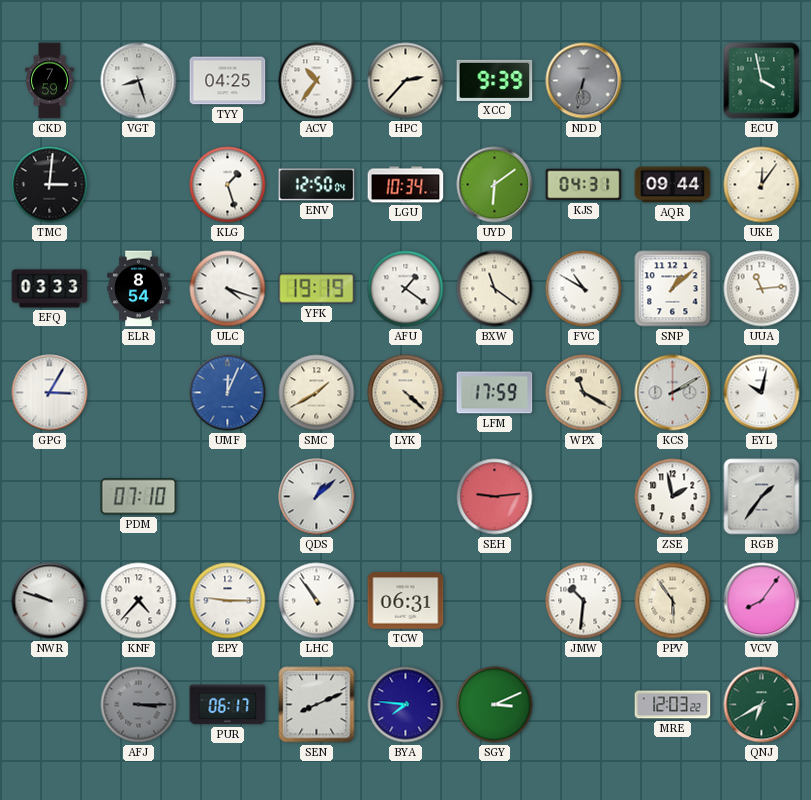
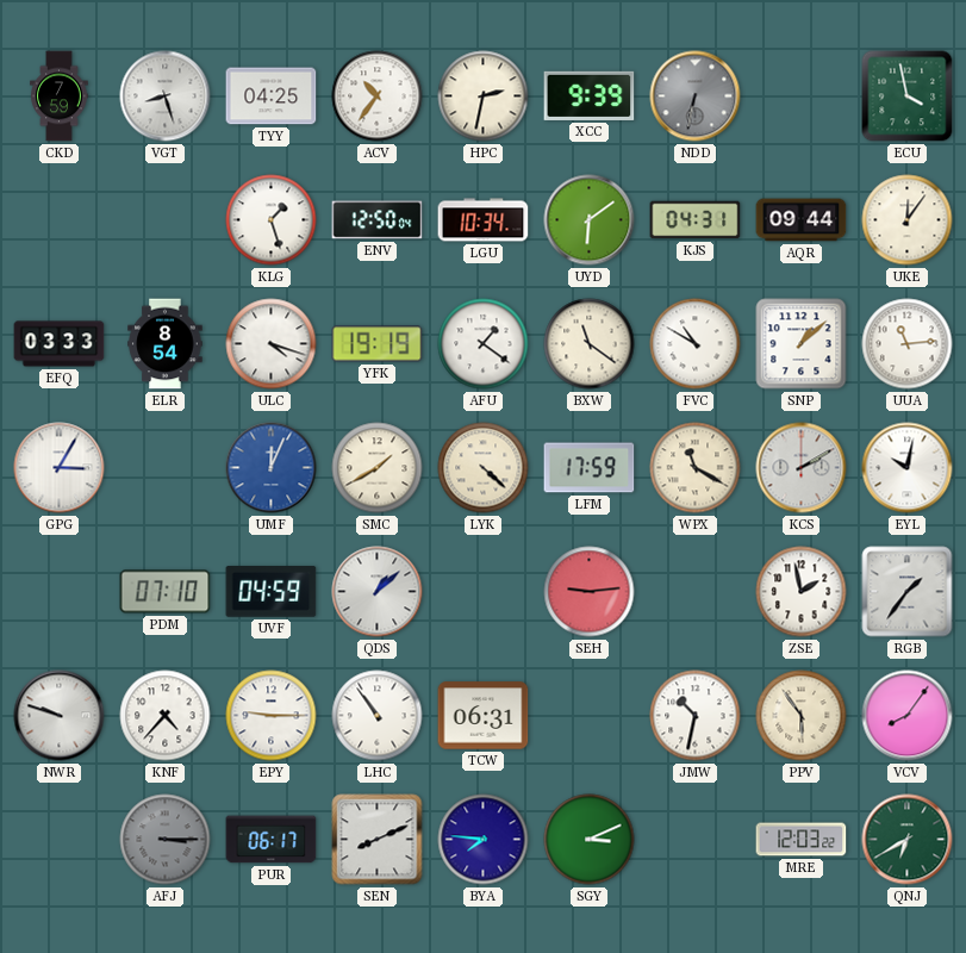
HPC: 2:37 -> 2:32 (484, 96)
TMC: 3:01 -> none (50, 185)
UVF: none -> 04:59 (272, 592)
JMW: 10:31 -> 10:32 (696, 716)
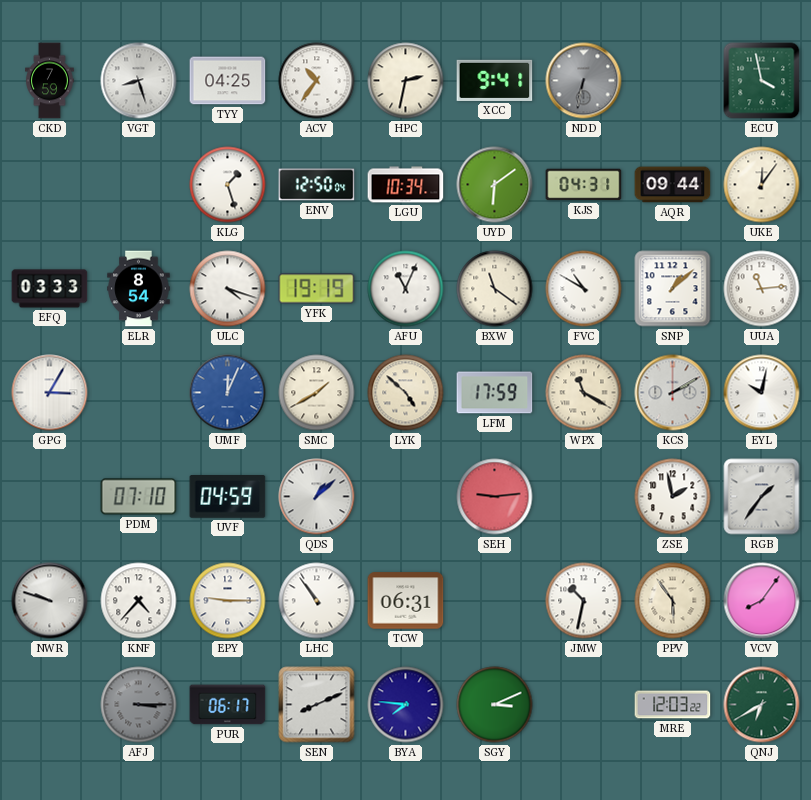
XCC: 9:39 -> 9:41 (495, 80)
AFU: 1:21 -> 11:04 (406, 289)
LYK: 4:22 -> 4:52 (406, 393)
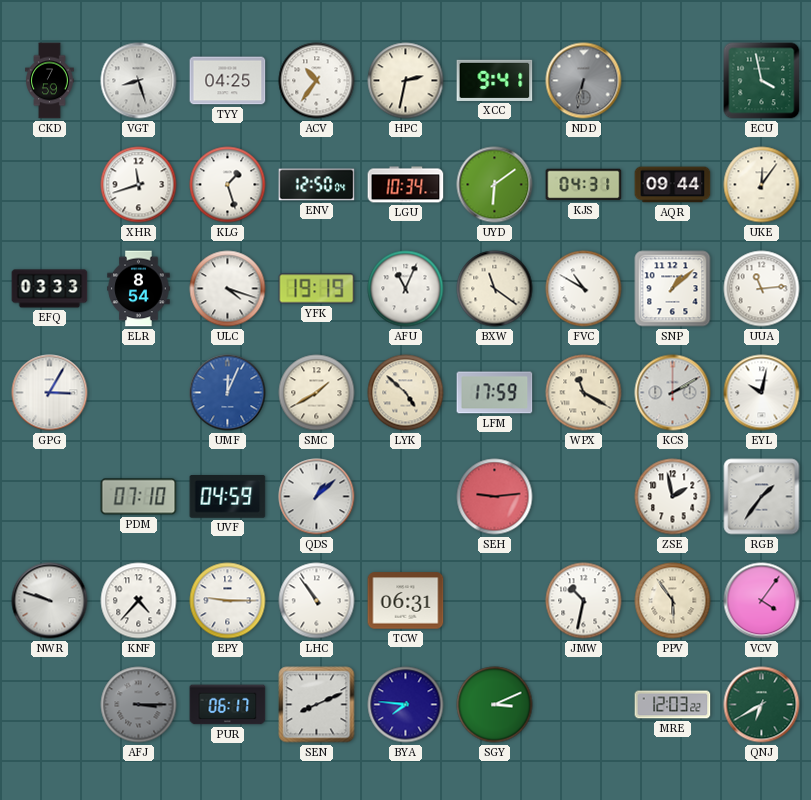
XHR: none -> 11:42 (139, 185)
VCV: 8:06 -> 4:06 (762, 601)
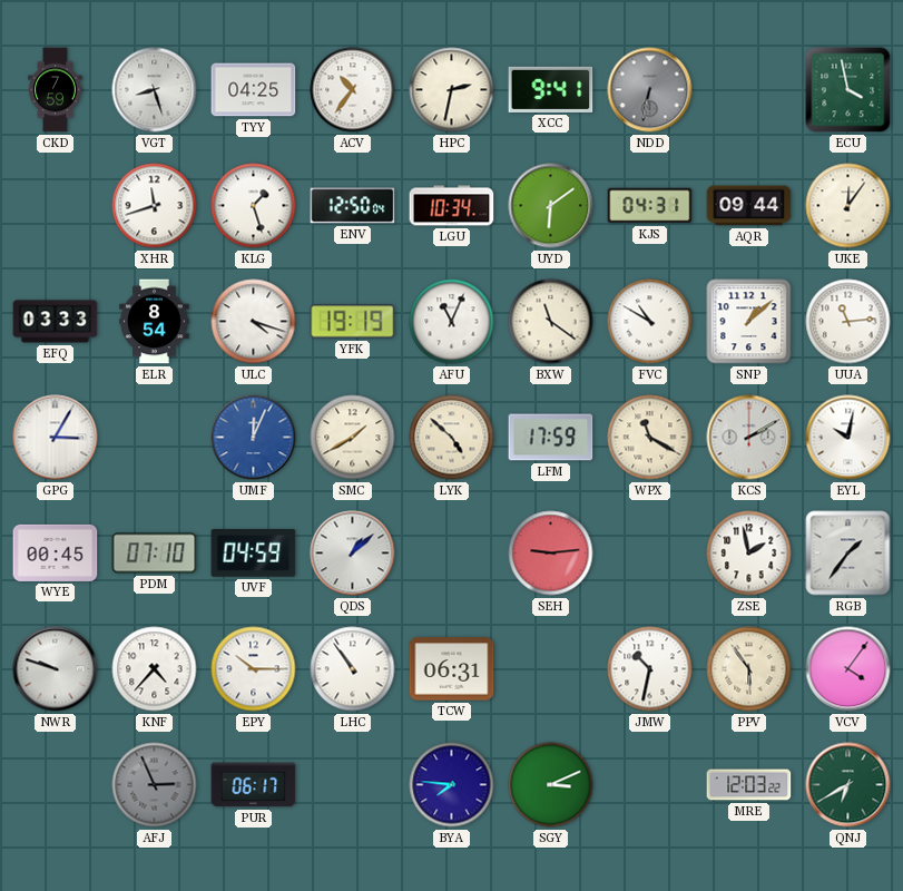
WYE: none -> 00:45 (56, 552)
EPY: 9:15 -> 10:15 (254, 669)
AFJ: 3:15 -> 2:56 (155, 785)
SEN: 8:11 -> none (317, 705)
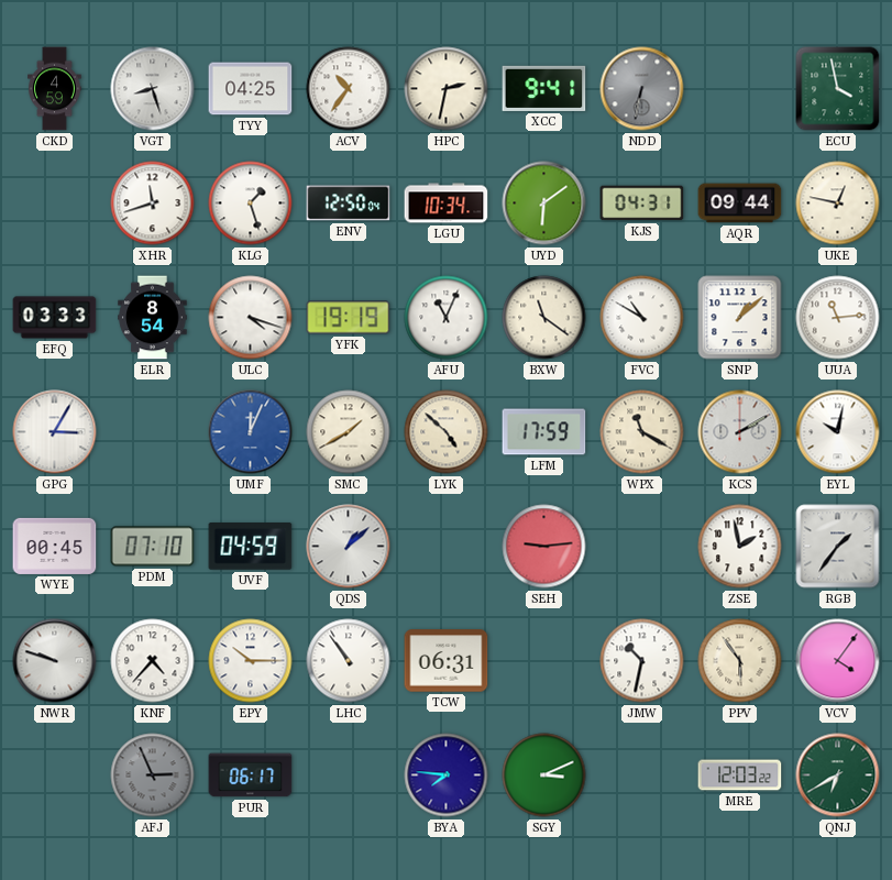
CKD: 7:59 -> 4:59 (55, 89)
UKE: 12:06 -> 12:47 (838, 204)
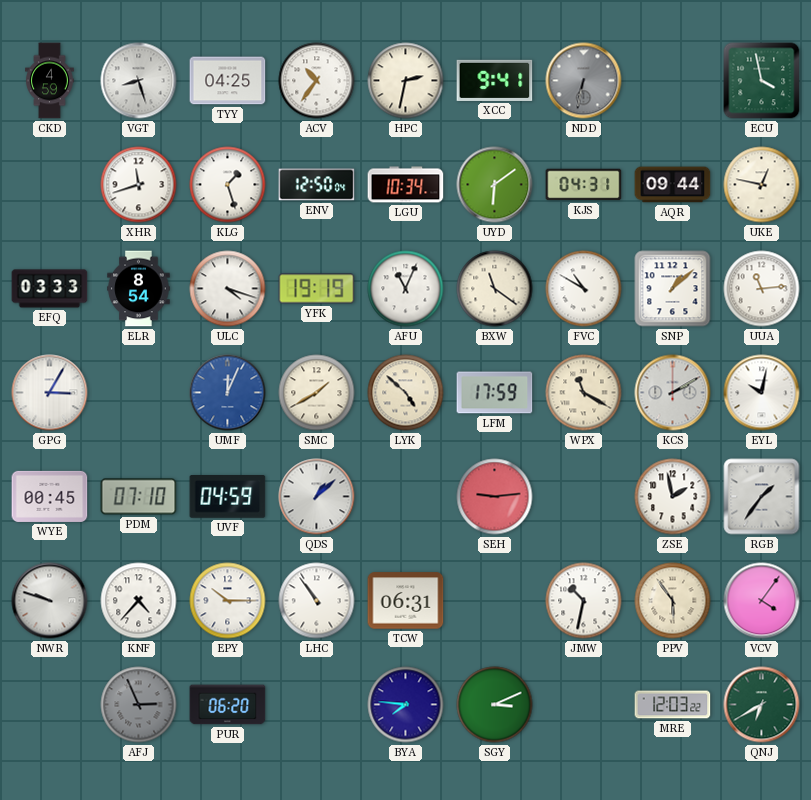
PUR: 06:17 -> 06:20 (228, 705)
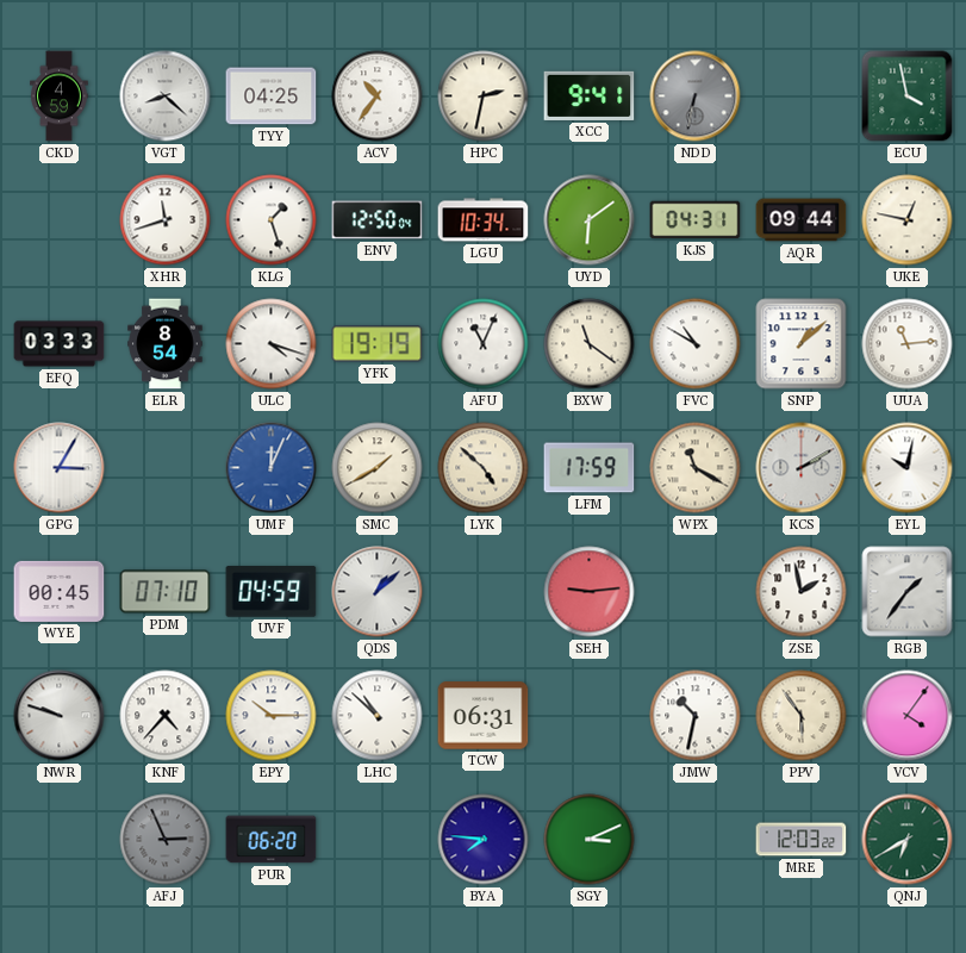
VGT: 8:27 -> 8:22 (166, 96)
LHC: 10:54 -> 10:52 (378, 716)
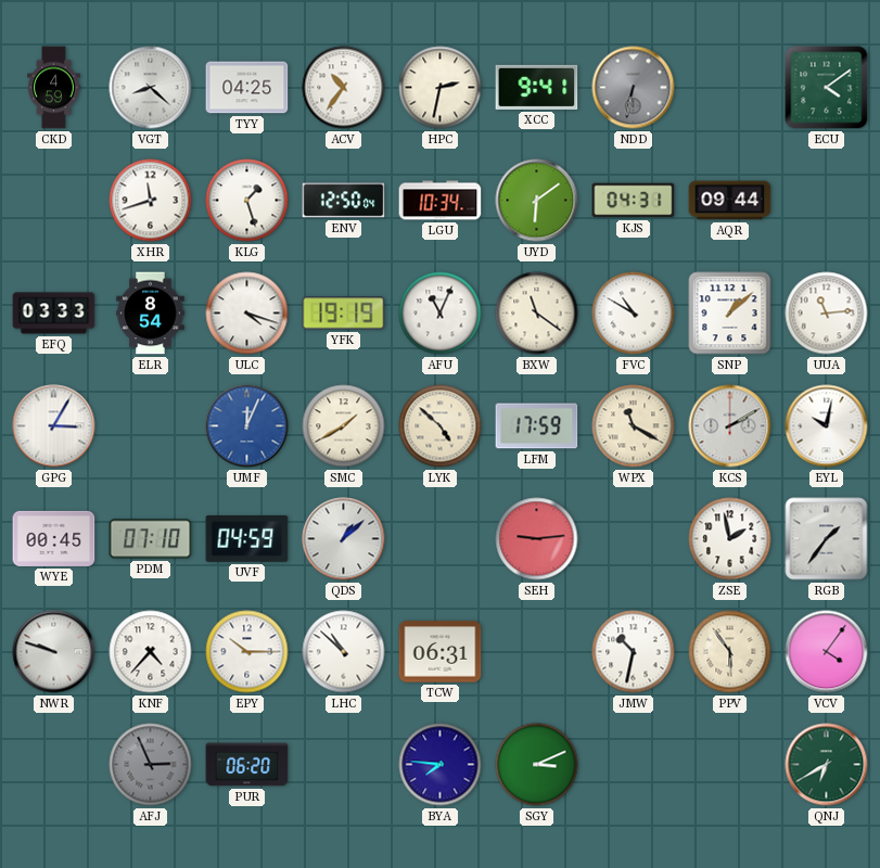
ECU: 3:58 -> 4:09 (827, 88)
UKE: 12:47 -> none (908, 220)
MRE: 12:03 -> none (802, 840)
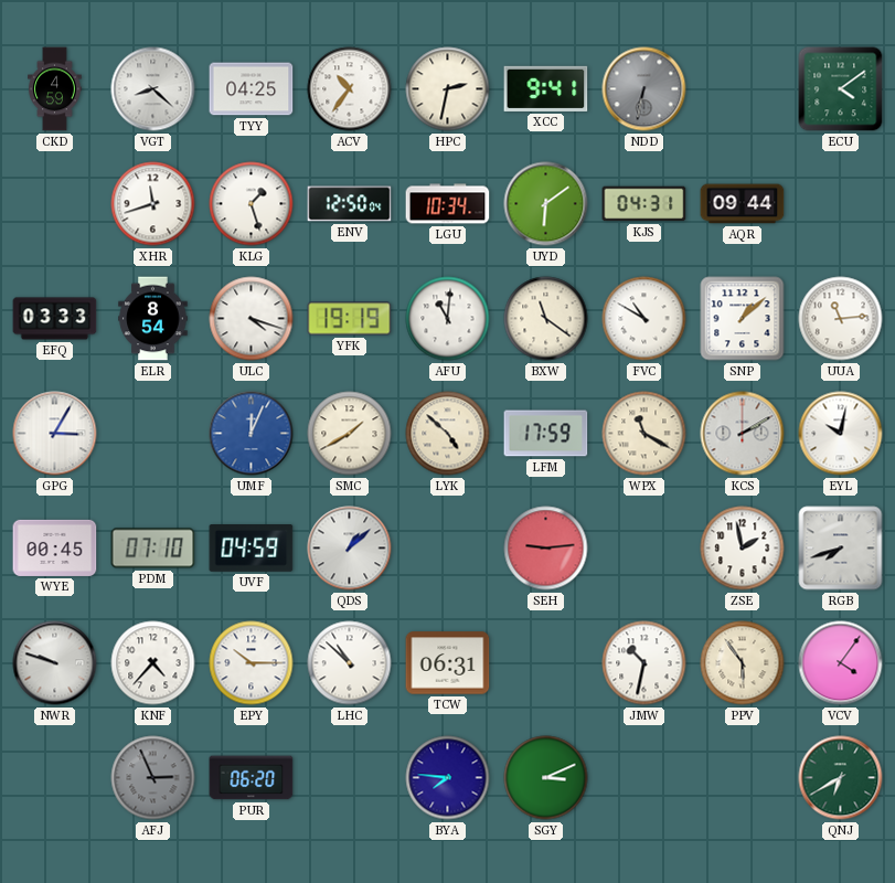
AFU: 11:04 -> 11:01 (448, 319)
RGB: 1:36 -> 7:42 (841, 549)
